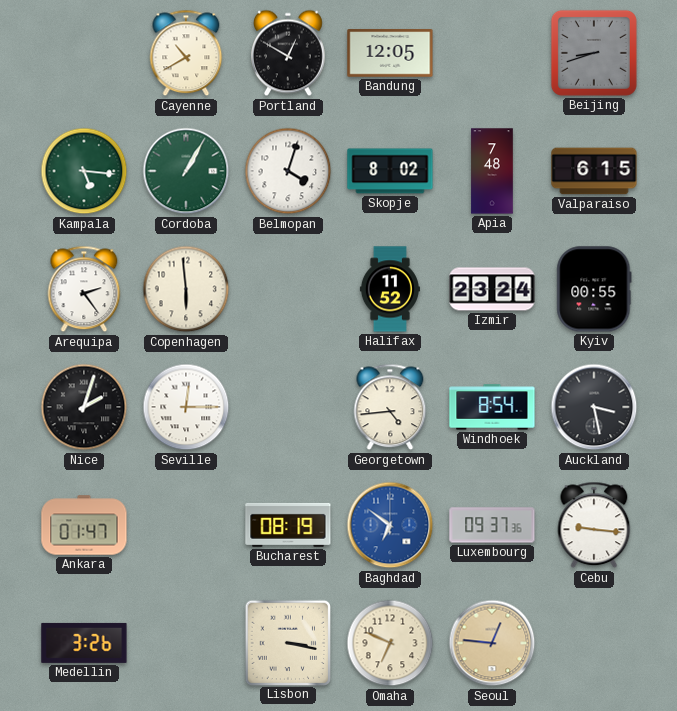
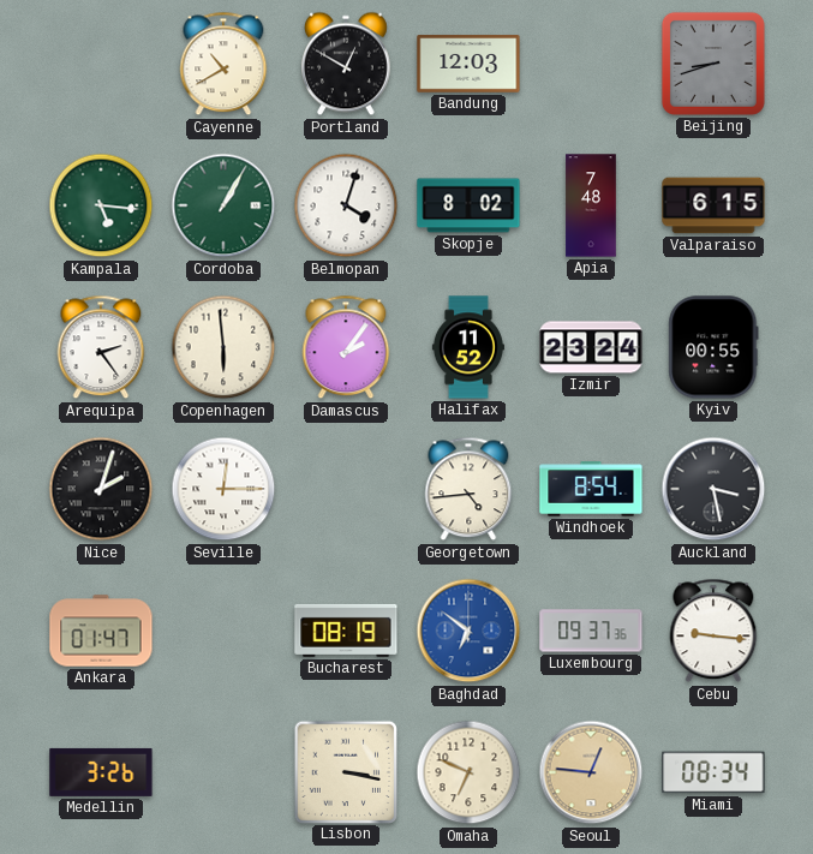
Bandung: 12:05 -> 12:03 (468, 64)
Damascus: none -> 2:06 (346, 347)
Miami: none -> 08:34 (713, 772)
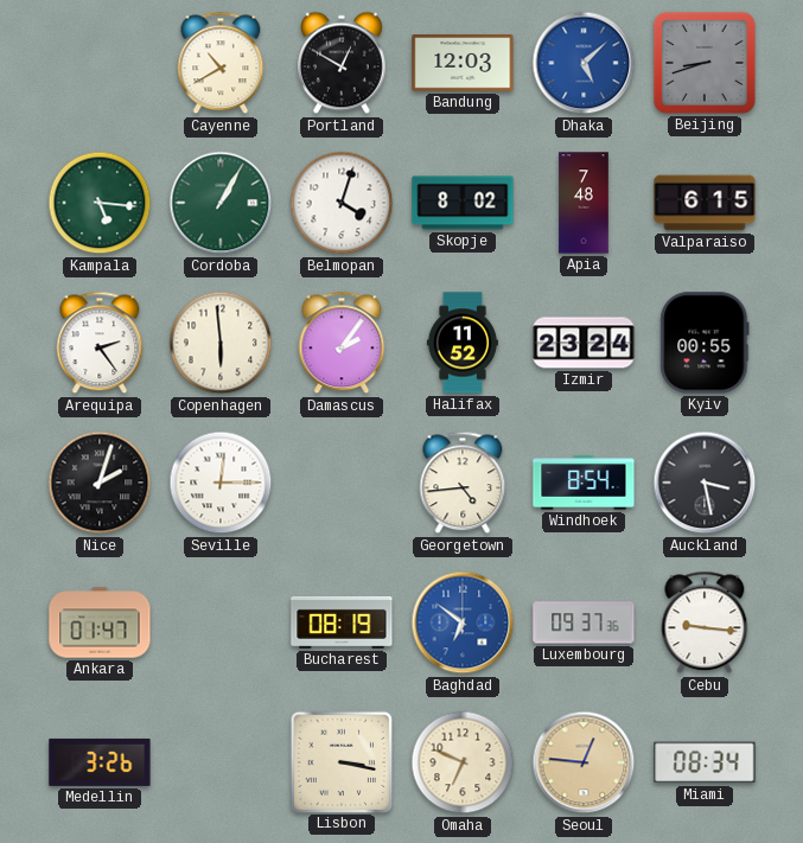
Dhaka: none -> 5:08 (584, 63)
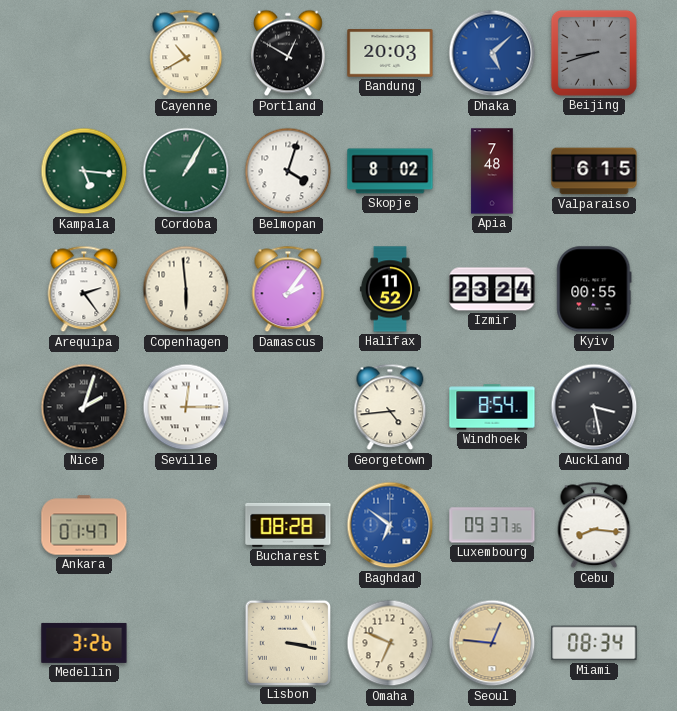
Bandung: 12:03 -> 20:03 (390, 53)
Bucharest: 08:19 -> 08:28 (288, 525)
Cebu: 9:16 -> 8:16 (594, 525)
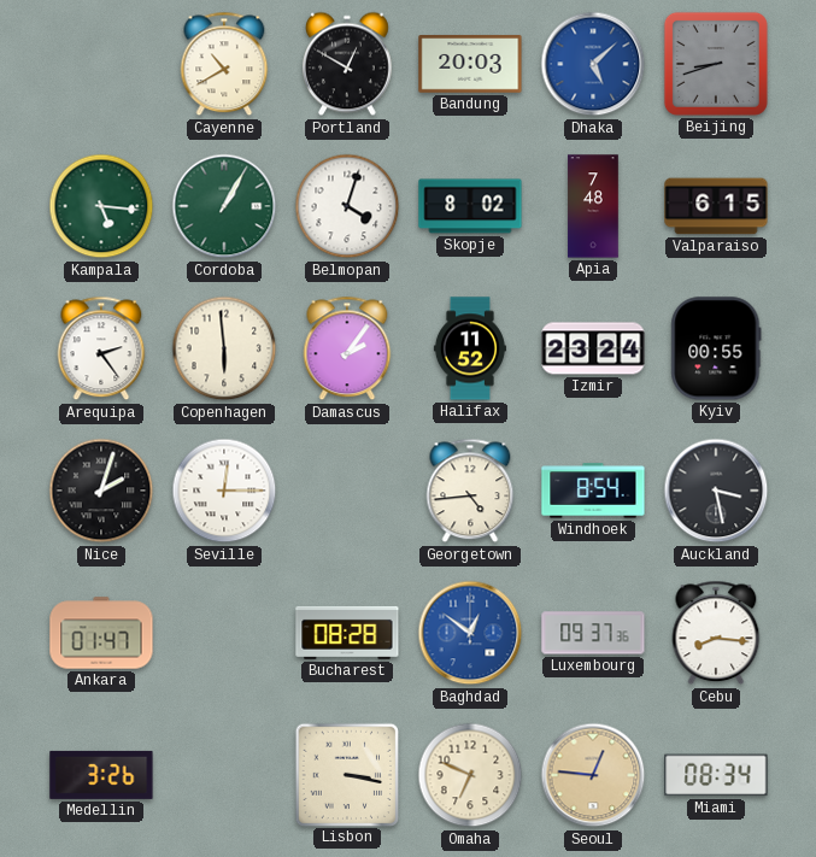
Baghdad: 6:51 -> 12:51 (470, 633)
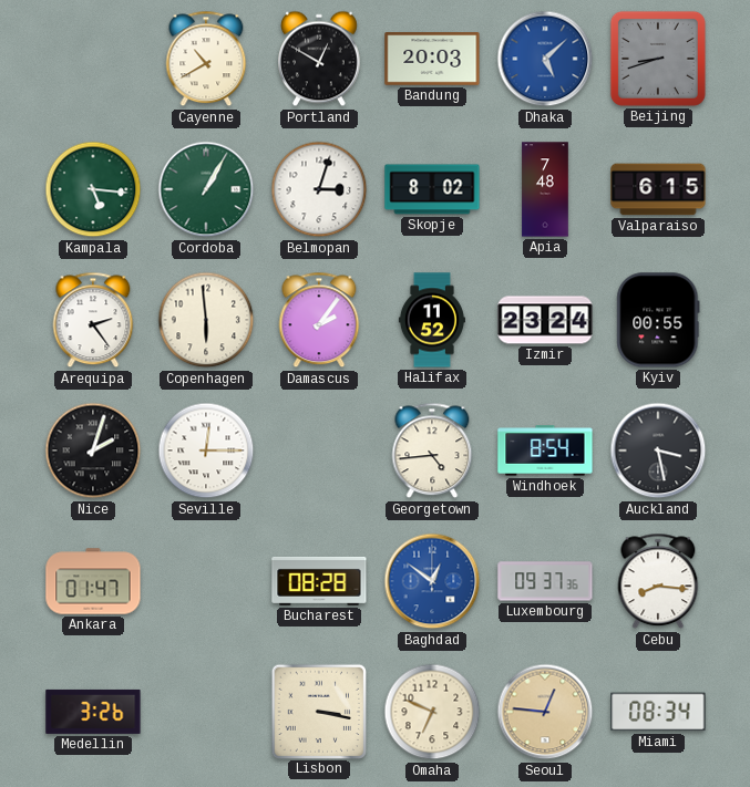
Belmopan: 4:03 -> 3:03 (319, 189)
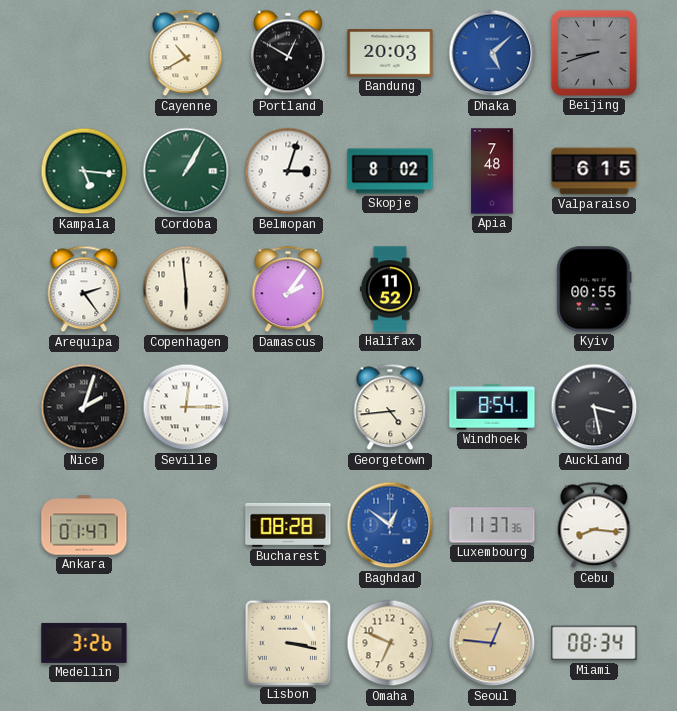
Izmir: 23:24 -> none (545, 320)
Luxembourg: 09:37 -> 11:37 (492, 525)
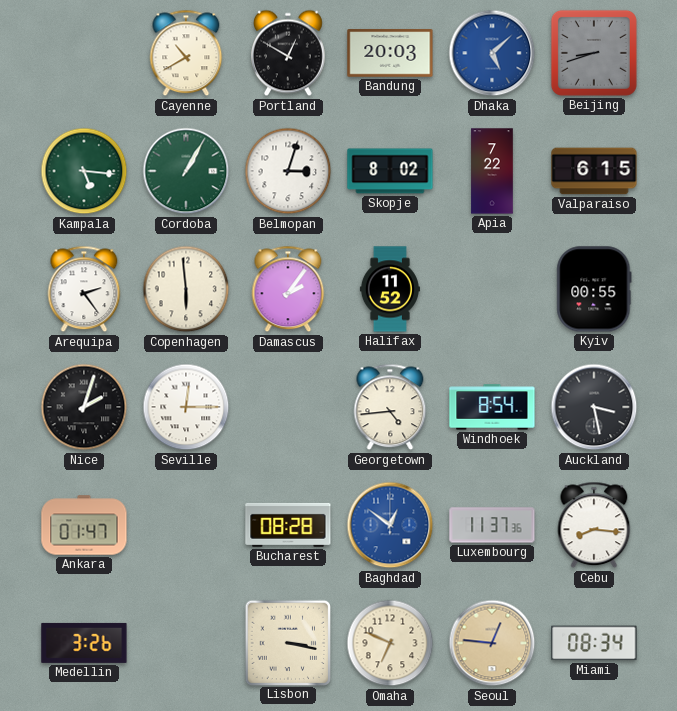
Apia: 7:48 -> 7:22 (492, 171)
